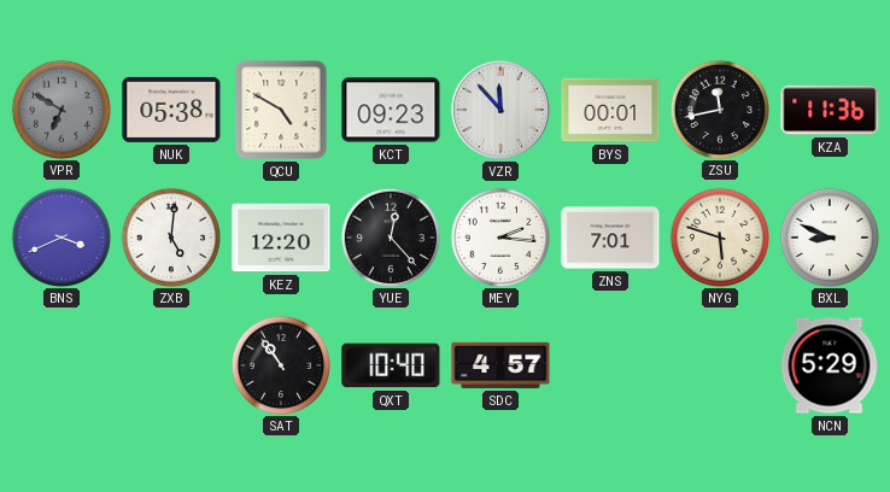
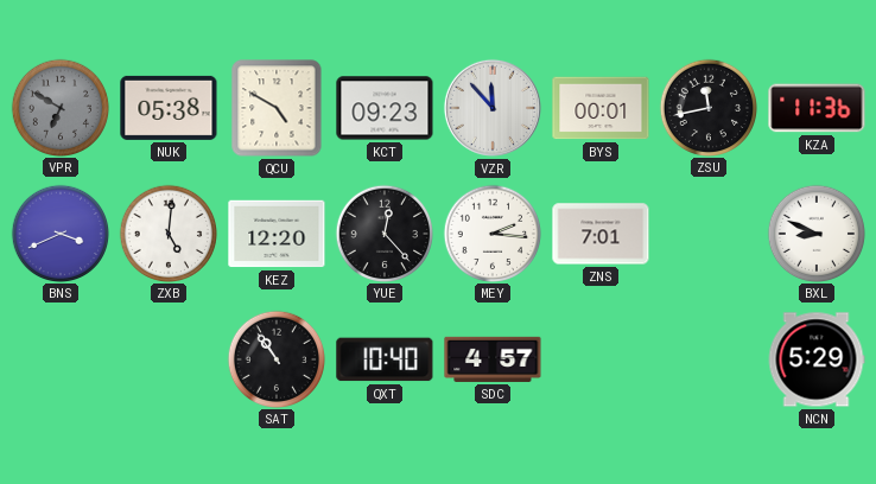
NYG: 5:48 -> none (719, 236)
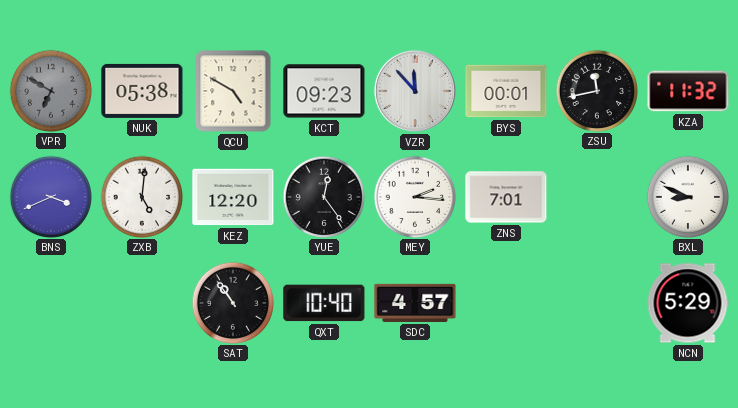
KZA: 11:36 -> 11:32 (688, 91)
YUE: 12:23 -> 12:24 (323, 196)
